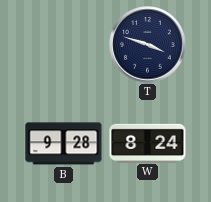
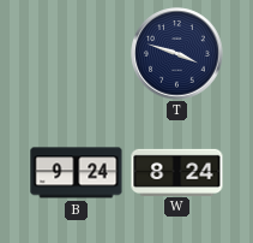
B: 9:28 -> 9:24 (77, 173)
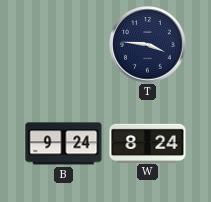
T: 3:48 -> 3:46 (148, 45)
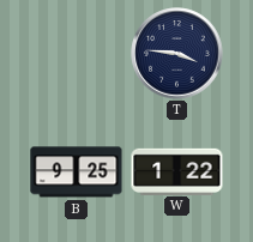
B: 9:24 -> 9:25 (77, 173)
W: 8:24 -> 1:22 (177, 171)
